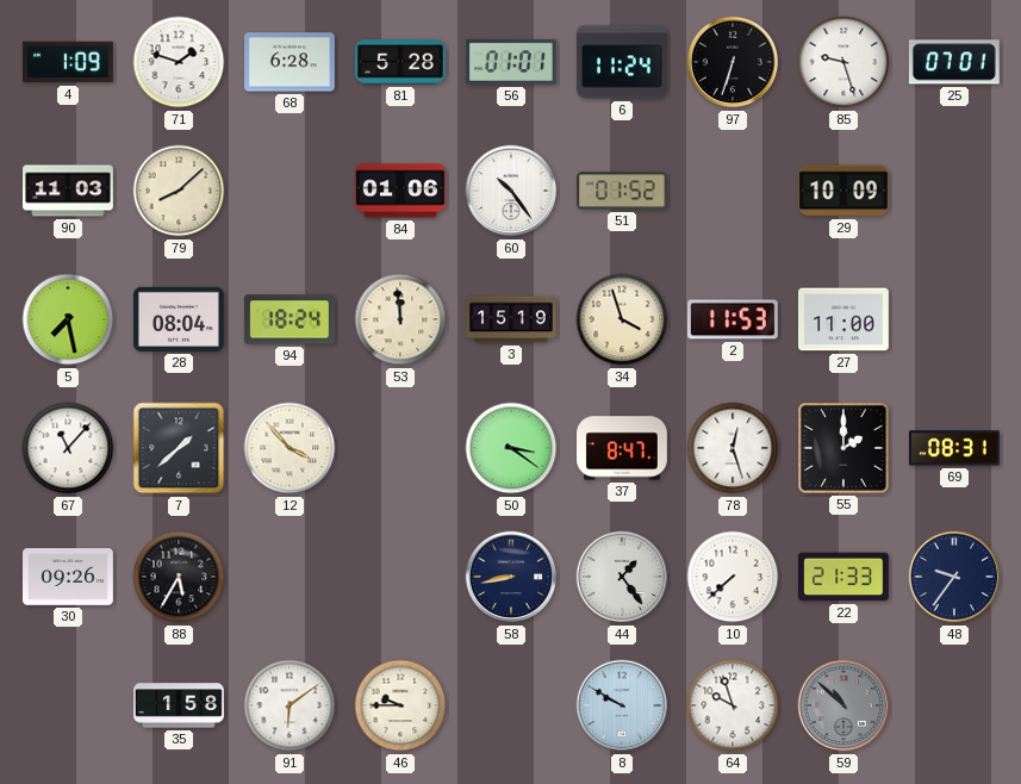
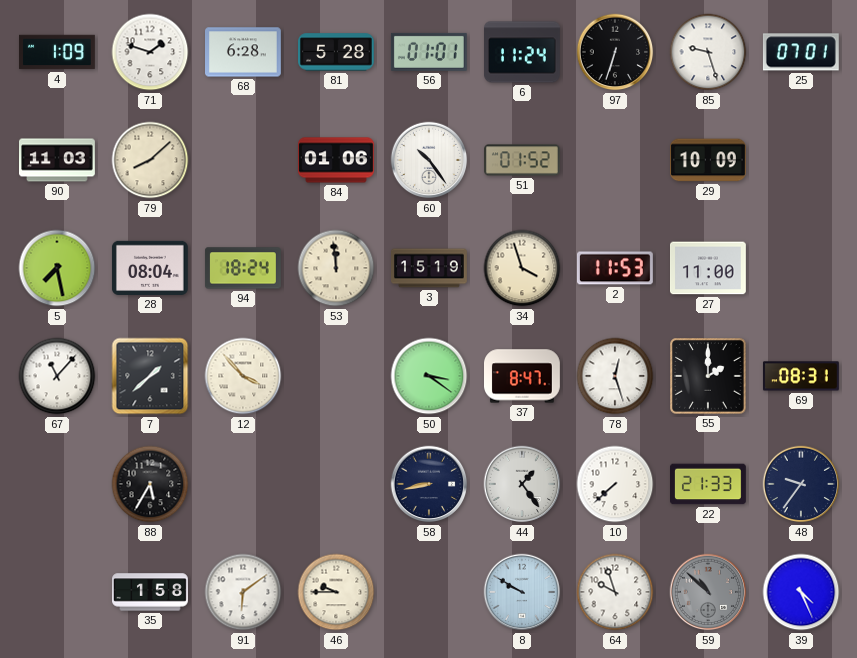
30: 09:26 -> none (69, 577)
39: none -> 4:26 (801, 592)
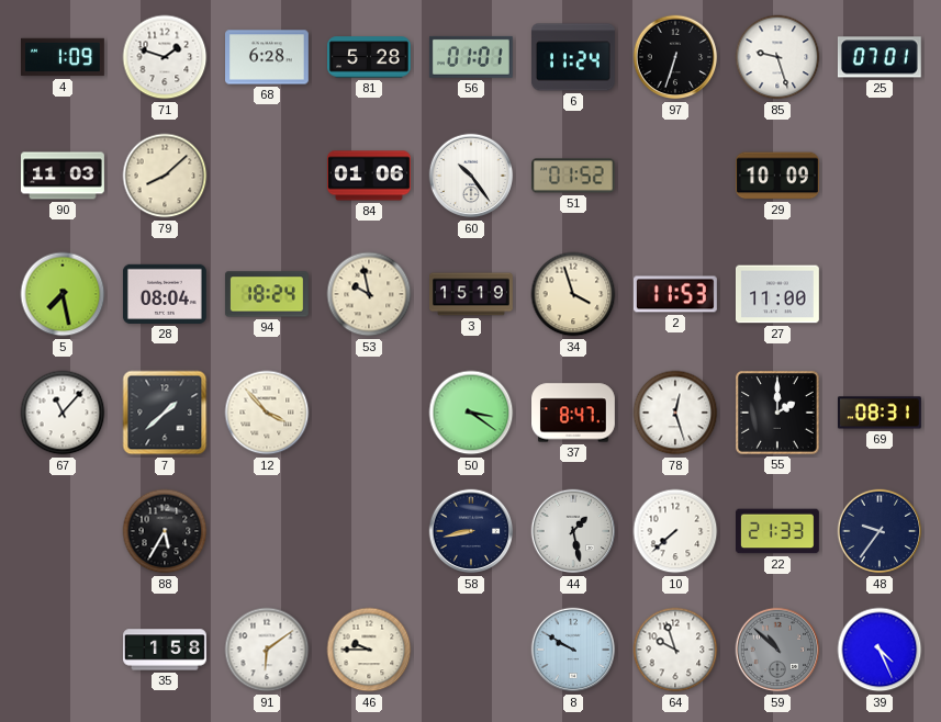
53: 11:59 -> 9:58 (369, 294)
44: 1:24 -> 1:28 (573, 531)
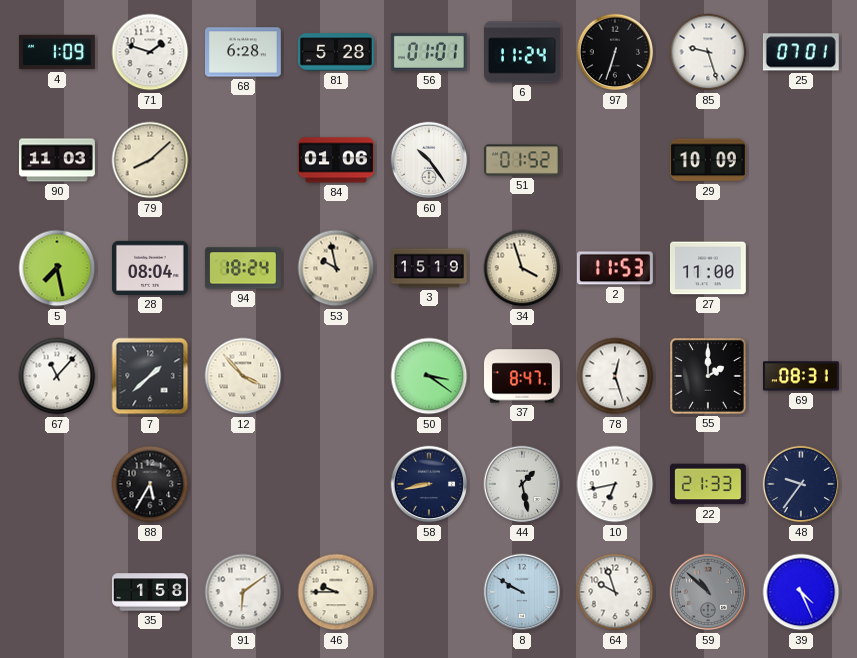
10: 7:38 -> 6:43 (615, 484)
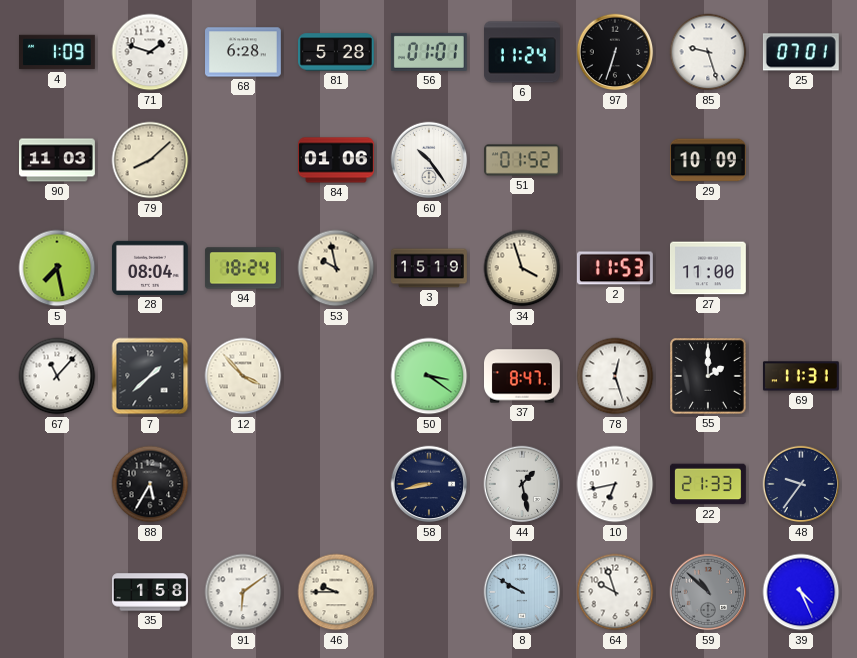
69: 08:31 -> 11:31 (801, 376)
